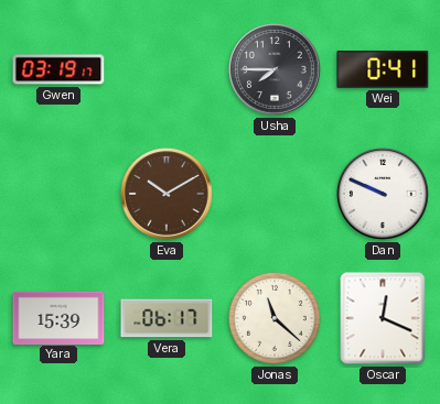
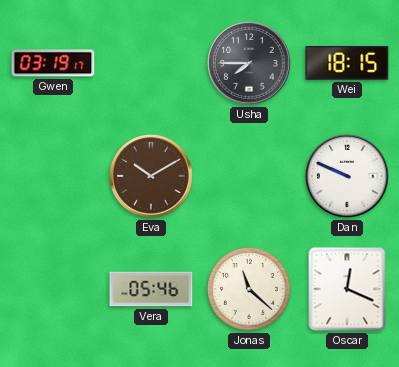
Wei: 0:41 -> 18:15 (347, 63)
Yara: 15:39 -> none (58, 317)
Vera: 06:17 -> 05:46 (151, 289)
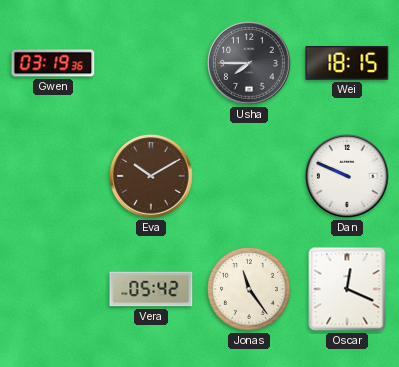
Gwen: 03:19:17 -> 03:19:36 (53, 63)
Vera: 05:46 -> 05:42 (151, 289)
Jonas: 11:22 -> 11:24 (249, 289)
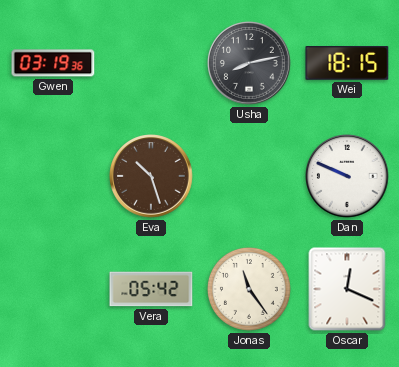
Usha: 7:45 -> 8:13 (250, 64)
Eva: 10:10 -> 10:27 (152, 177)
